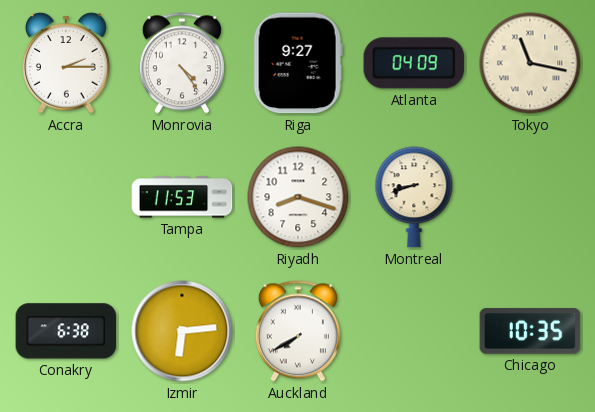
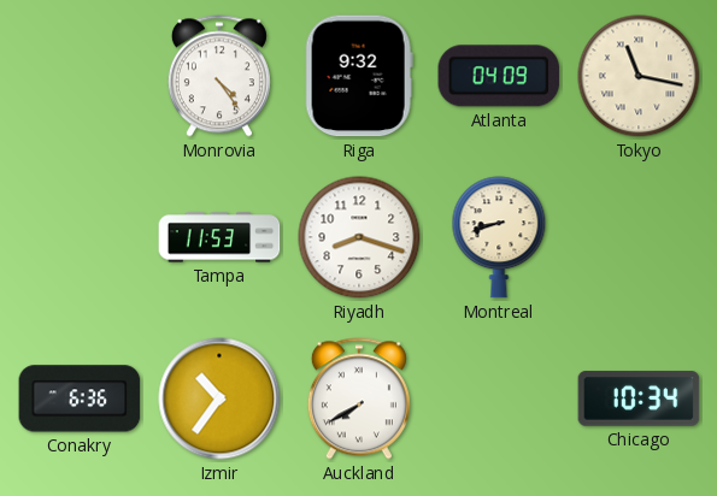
Accra: 2:15 -> none (67, 63)
Riga: 9:27 -> 9:32 (359, 76)
Conakry: 6:38 -> 6:36 (80, 398)
Izmir: 6:14 -> 10:36 (219, 398)
Chicago: 10:35 -> 10:34 (639, 398)
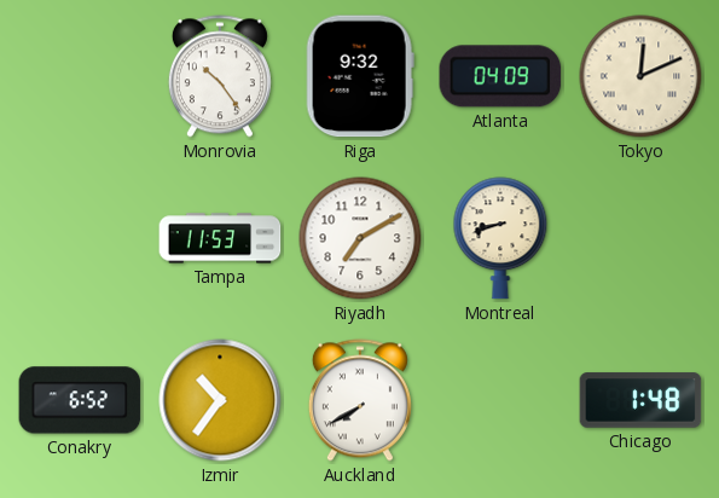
Monrovia: 4:24 -> 10:24 (220, 76)
Tokyo: 11:17 -> 12:11 (640, 76)
Riyadh: 8:18 -> 7:10 (360, 238)
Conakry: 6:36 -> 6:52 (80, 400)
Chicago: 10:34 -> 1:48 (640, 400)
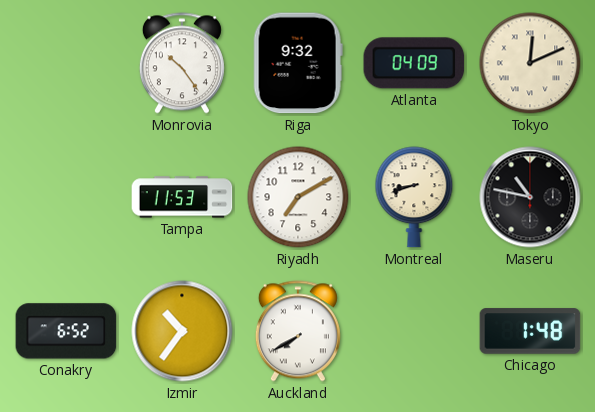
Maseru: none -> 10:47 (530, 197)
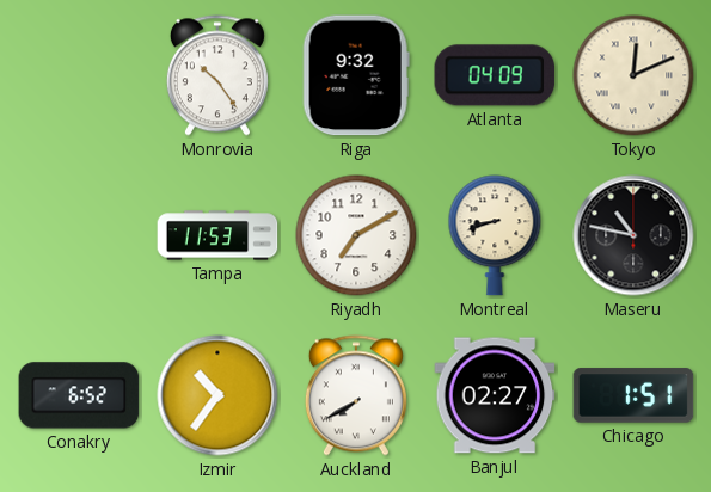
Banjul: none -> 02:27 (495, 395)
Chicago: 1:48 -> 1:51 (633, 395)
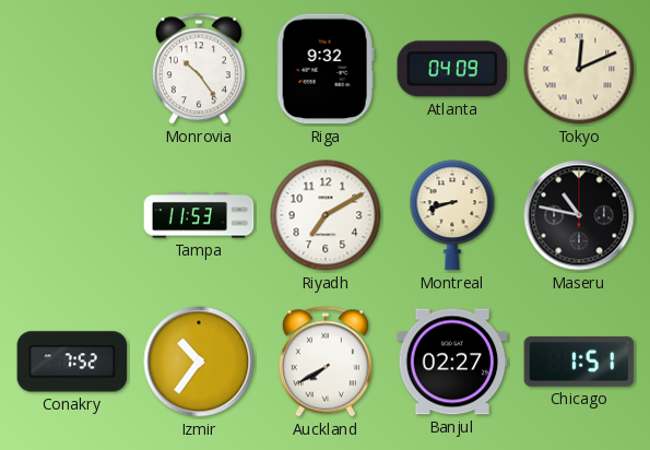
Conakry: 6:52 -> 7:52 (72, 362)
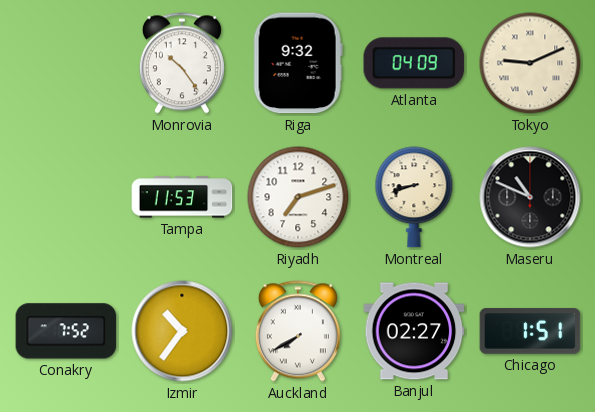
Tokyo: 12:11 -> 9:11 (530, 63)
Riyadh: 7:10 -> 7:12 (298, 197)
Maseru: 10:47 -> 10:49 (530, 197)
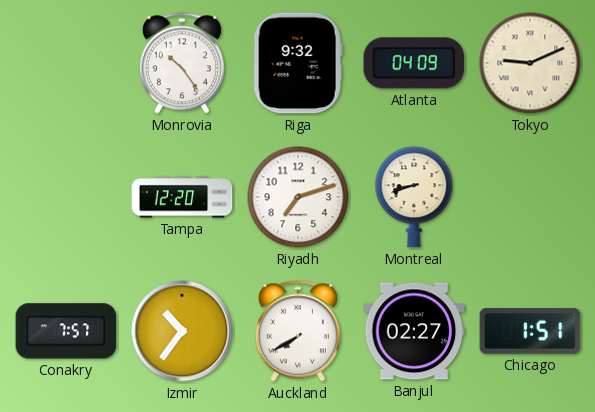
Tampa: 11:53 -> 12:20 (182, 197)
Maseru: 10:49 -> none (530, 197)
Conakry: 7:52 -> 7:57 (66, 331)
